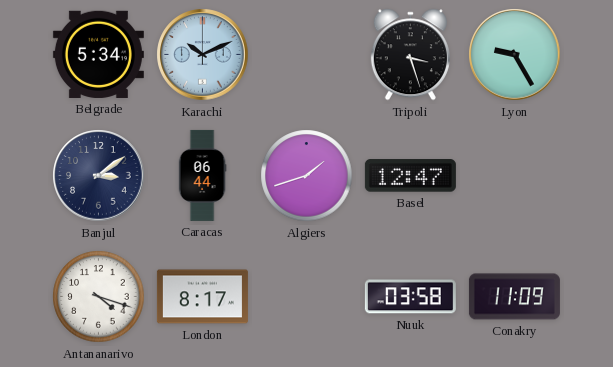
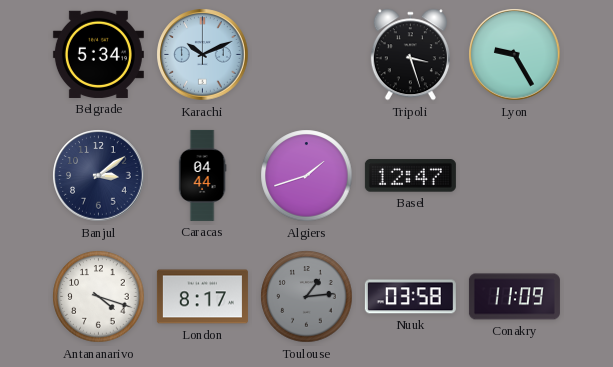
Caracas: 06:44 -> 04:44 (202, 175)
Toulouse: none -> 1:14 (307, 297)
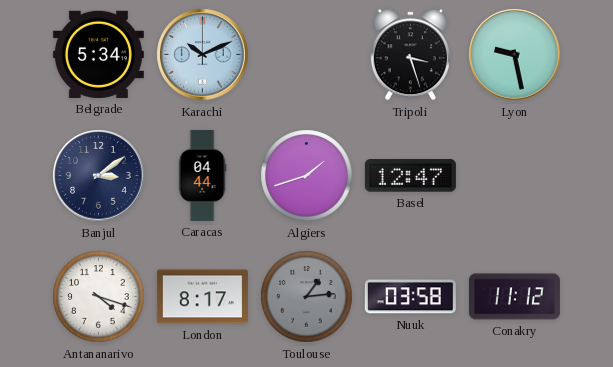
Lyon: 9:25 -> 9:28 (515, 55)
Conakry: 11:09 -> 11:12 (514, 297)
